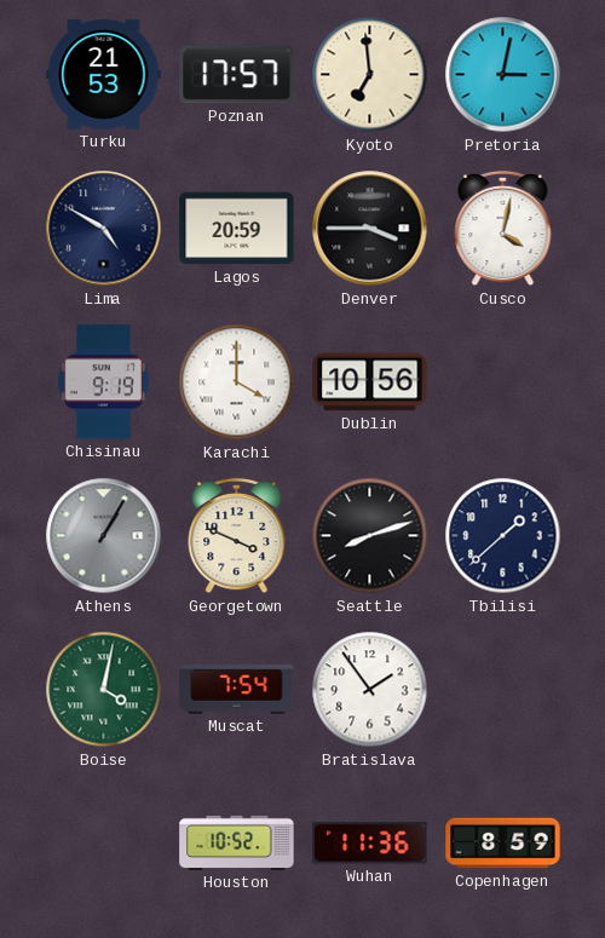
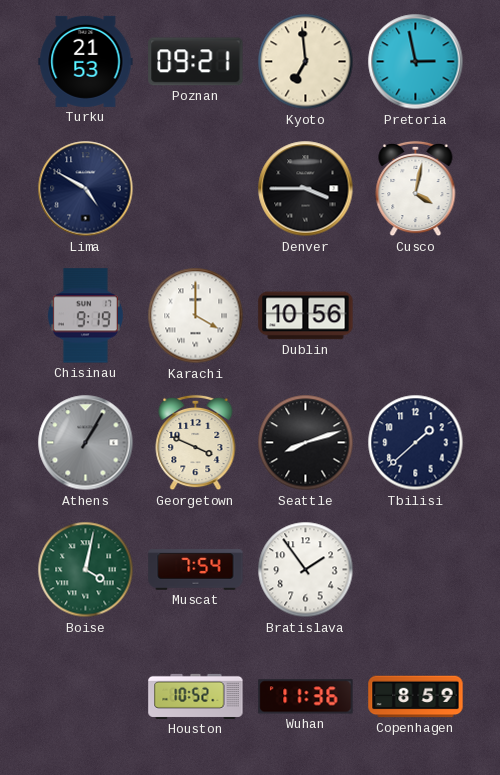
Poznan: 17:57 -> 09:21 (196, 62)
Pretoria: 3:02 -> 2:58 (416, 62)
Lagos: 20:59 -> none (237, 229)
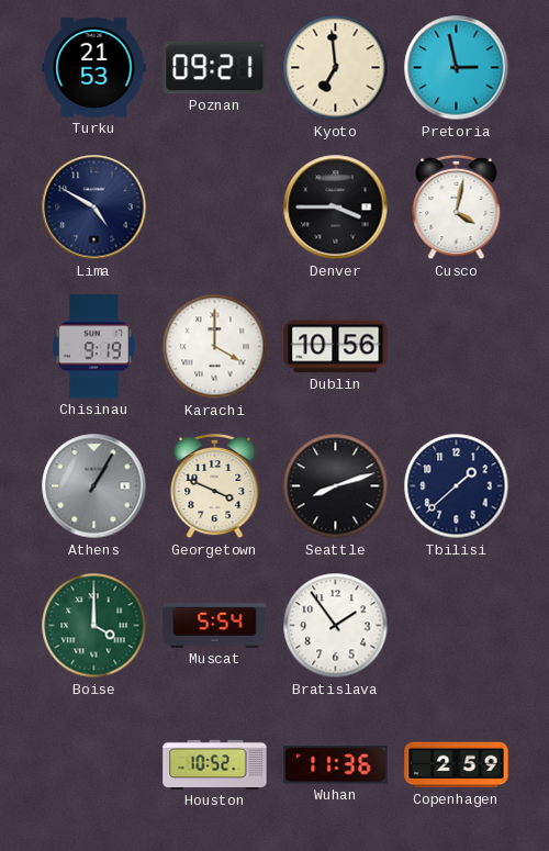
Boise: 4:02 -> 4:00 (94, 626)
Muscat: 7:54 -> 5:54 (215, 626)
Copenhagen: 8:59 -> 2:59 (457, 765)
